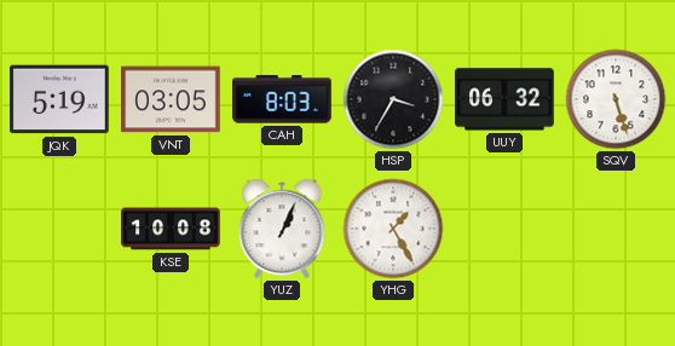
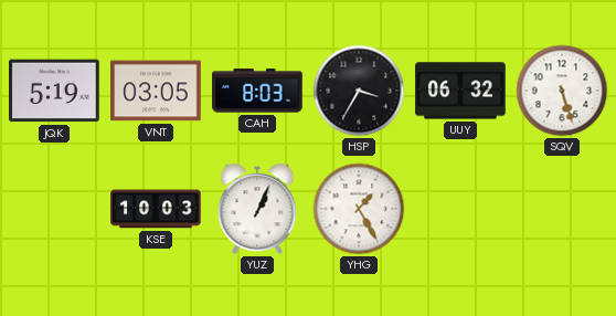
KSE: 10:08 -> 10:03 (156, 209)
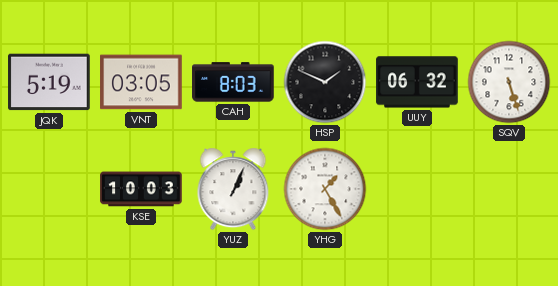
HSP: 3:35 -> 1:49 (325, 82)
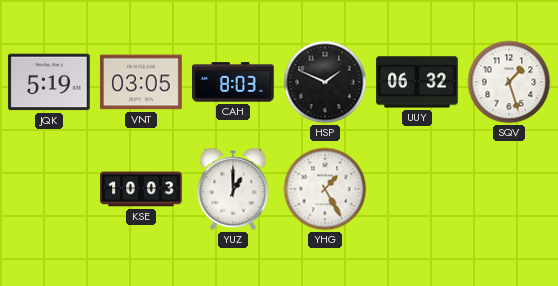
SQV: 5:27 -> 1:27 (509, 82)
YUZ: 1:04 -> 1:00 (233, 189)
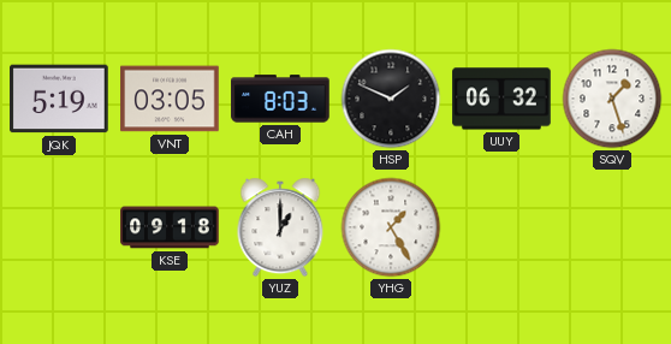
KSE: 10:03 -> 09:18 (170, 227)
